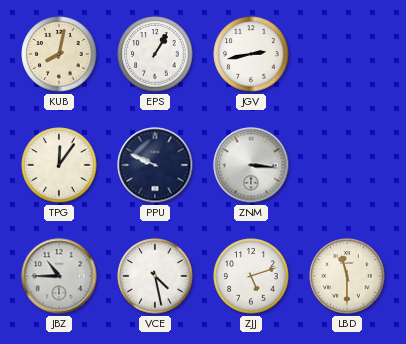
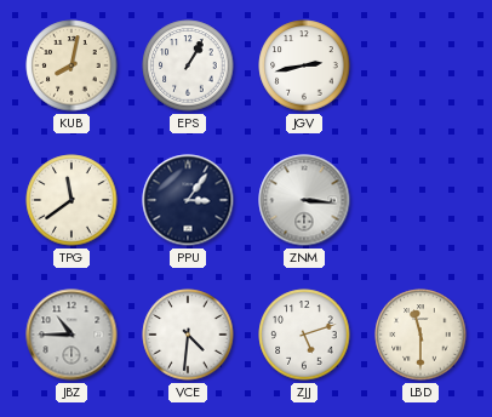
TPG: 12:06 -> 11:39 (71, 200)
PPU: 9:49 -> 3:06 (188, 200)
VCE: 4:28 -> 4:31 (188, 335)
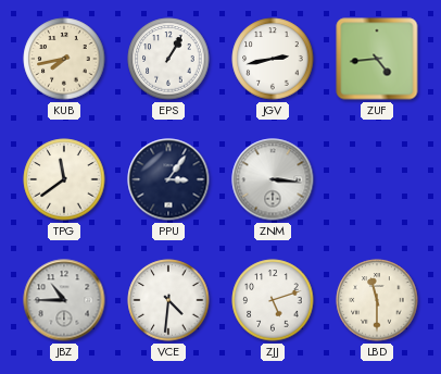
KUB: 8:02 -> 7:43 (64, 59)
ZUF: none -> 4:44 (377, 59)
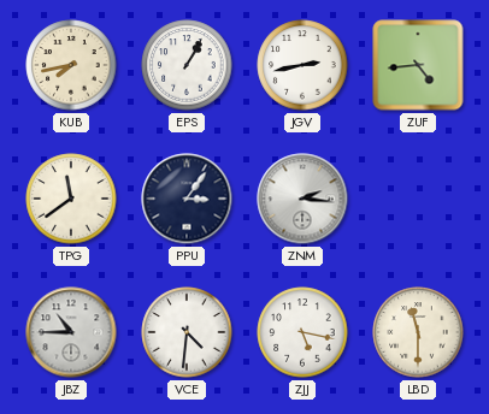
ZNM: 3:16 -> 2:16 (302, 199)
ZJJ: 5:12 -> 5:17 (302, 332)
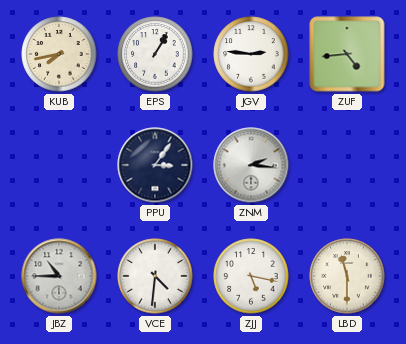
JGV: 2:43 -> 2:46 (251, 54)
TPG: 11:39 -> none (71, 199)
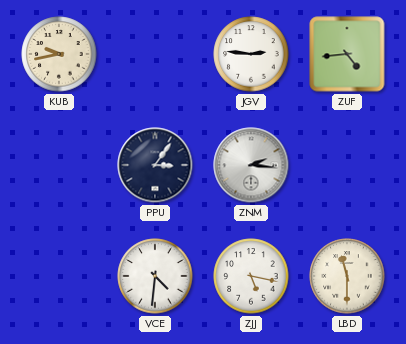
KUB: 7:43 -> 9:43 (59, 54)
EPS: 1:05 -> none (155, 54)
JBZ: 10:45 -> none (59, 276)
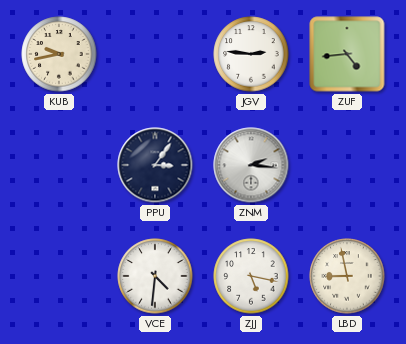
LBD: 11:30 -> 8:58 (347, 276)
